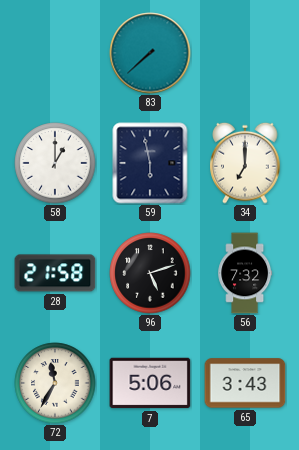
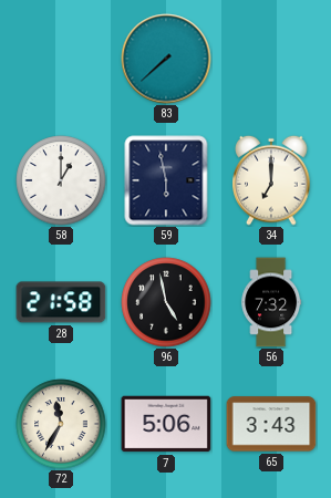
96: 5:12 -> 4:58 (166, 302)
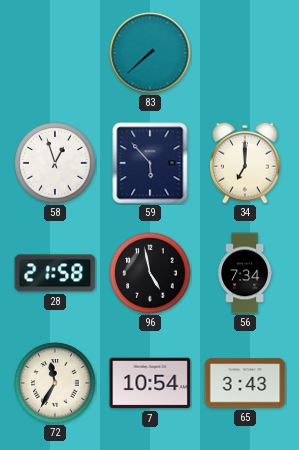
58: 1:00 -> 12:57 (55, 163)
59: 5:58 -> 5:53 (150, 163)
56: 7:32 -> 7:34 (245, 273)
7: 5:06 -> 10:54 (150, 383)
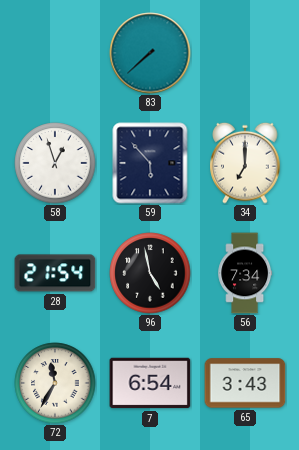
28: 21:58 -> 21:54 (55, 273)
7: 10:54 -> 6:54 (150, 383)
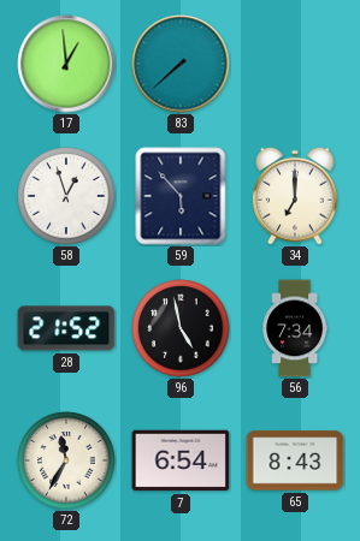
17: none -> 12:59 (66, 64)
28: 21:54 -> 21:52 (66, 328)
65: 3:43 -> 8:43 (295, 460)
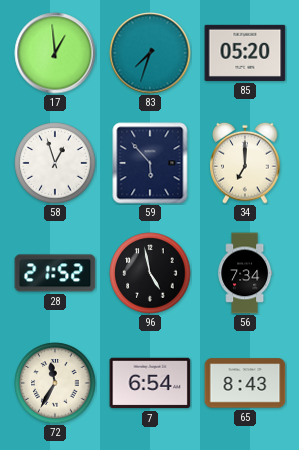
83: 7:38 -> 7:33 (150, 53)
85: none -> 05:20 (245, 53)
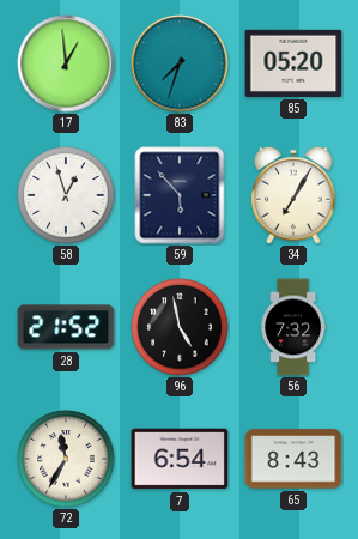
34: 7:00 -> 7:05 (293, 195)
56: 7:34 -> 7:32 (293, 327)
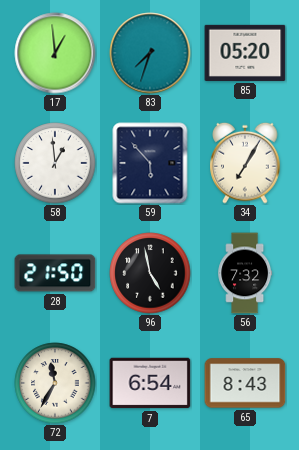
58: 12:57 -> 12:59 (55, 163)
28: 21:52 -> 21:50 (55, 273)
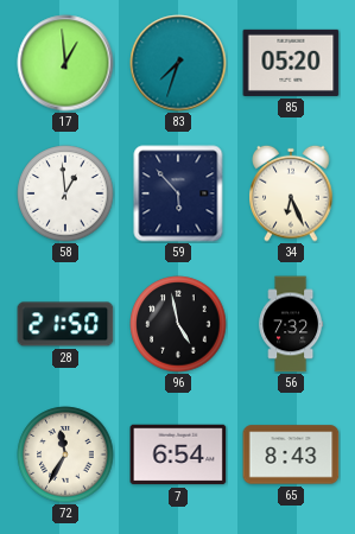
34: 7:05 -> 6:26 (291, 193)
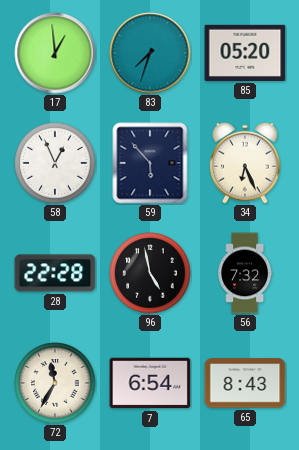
58: 12:59 -> 12:56 (55, 163)
28: 21:50 -> 22:28 (55, 273)
